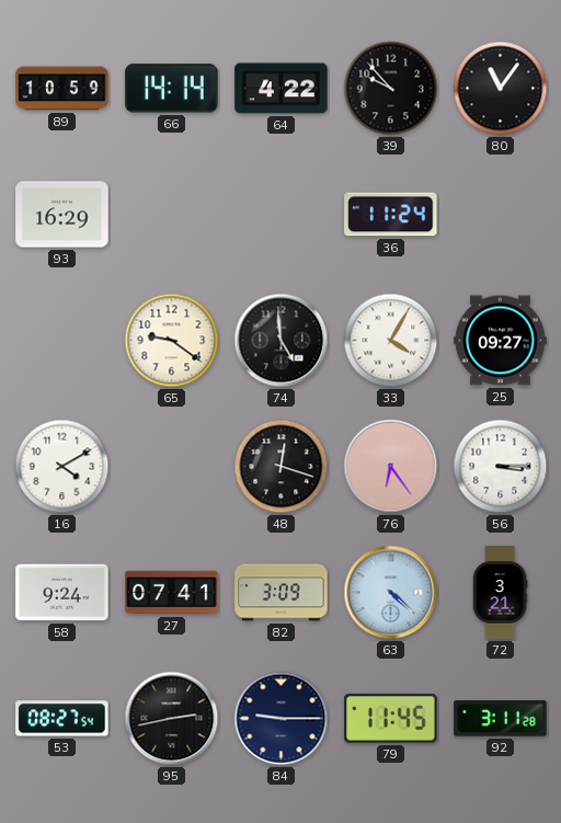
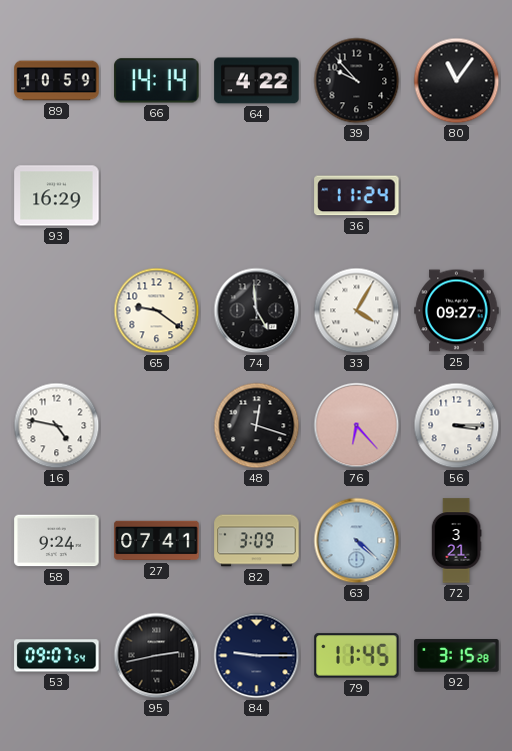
16: 4:10 -> 4:47 (57, 426)
76: 6:24 -> 6:23 (357, 426)
53: 08:27 -> 09:07 (57, 656)
92: 3:11 -> 3:15 (457, 656)
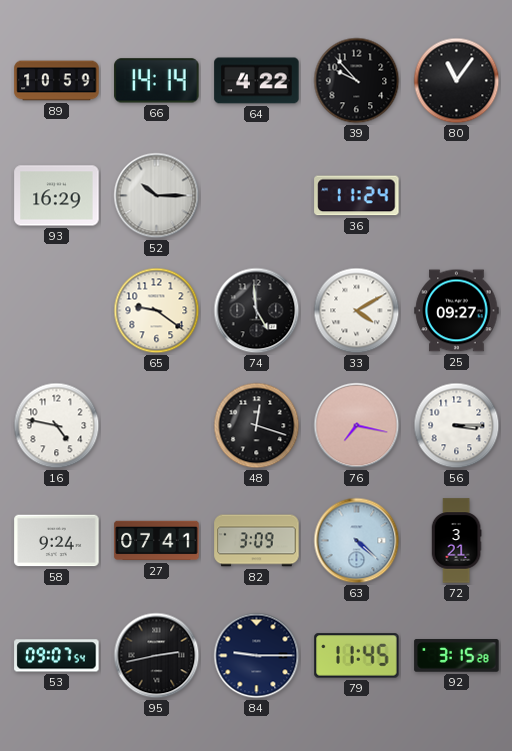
52: none -> 10:15 (157, 196)
33: 4:05 -> 4:10 (357, 311)
76: 6:23 -> 7:17 (357, 426)
